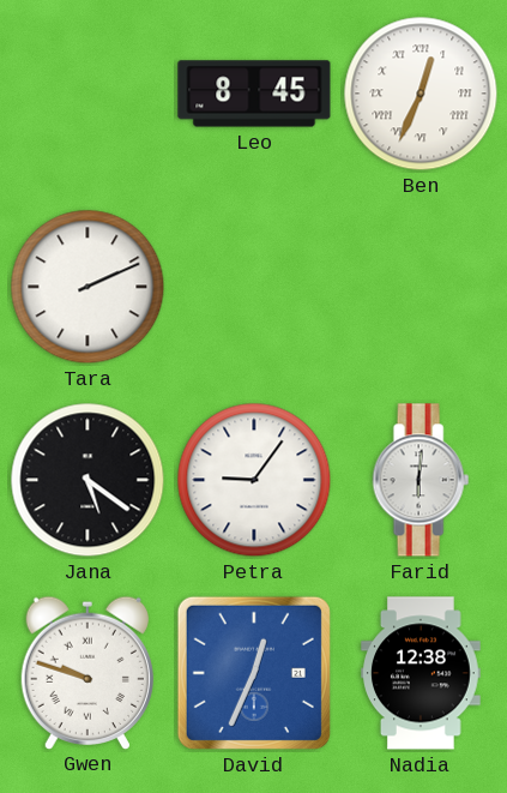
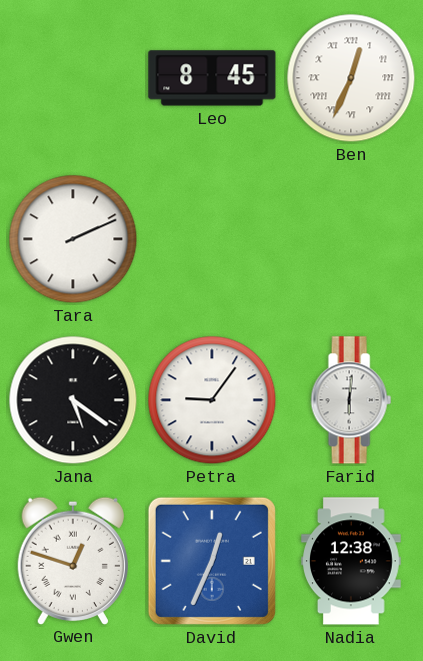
Gwen: 9:48 -> 12:48 (72, 560)
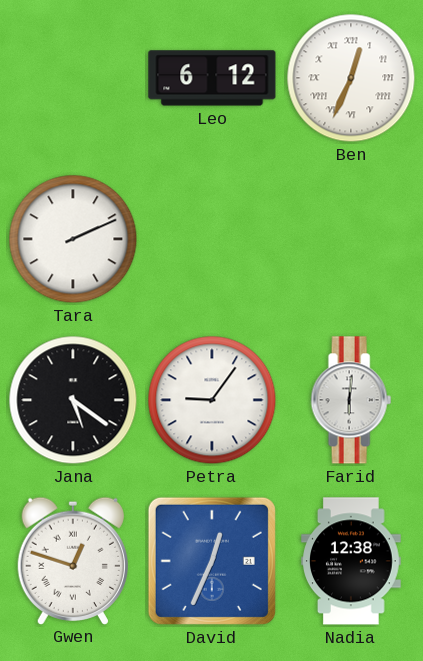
Leo: 8:45 -> 6:12 (212, 78)
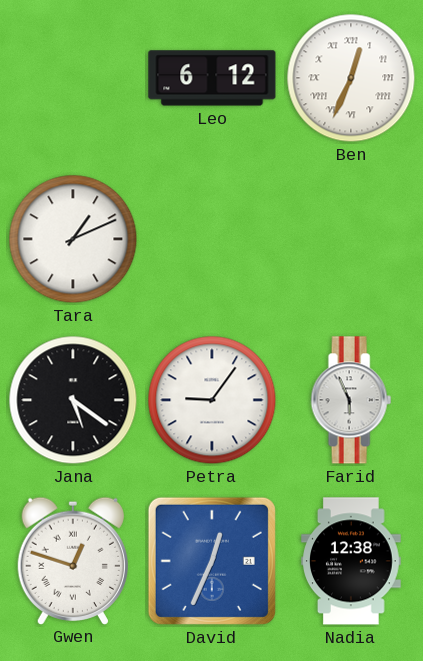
Tara: 2:11 -> 1:11 (73, 239)
Farid: 6:01 -> 5:56 (351, 400)
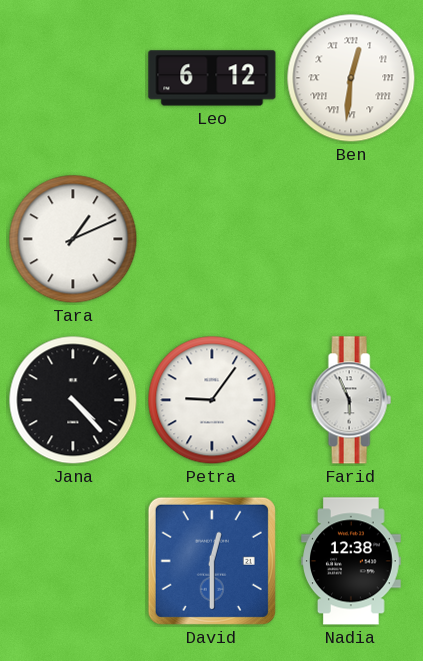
Ben: 12:34 -> 12:31 (351, 78)
Jana: 5:21 -> 4:23 (73, 400)
Gwen: 12:48 -> none (72, 560)
David: 12:34 -> 12:30 (212, 561)
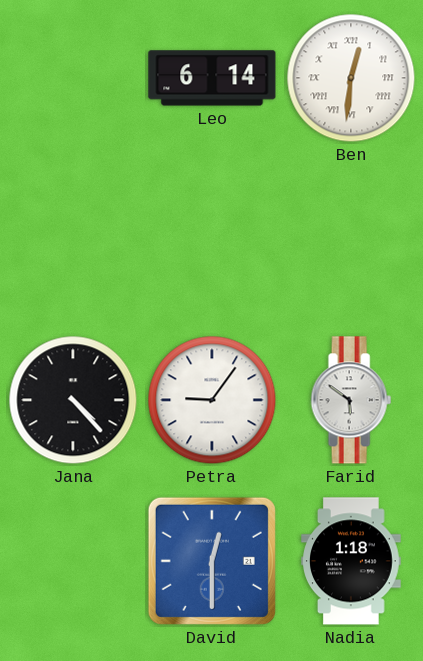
Leo: 6:12 -> 6:14 (212, 78)
Tara: 1:11 -> none (73, 239)
Farid: 5:56 -> 5:51 (351, 400)
Nadia: 12:38 -> 1:18 (351, 561)
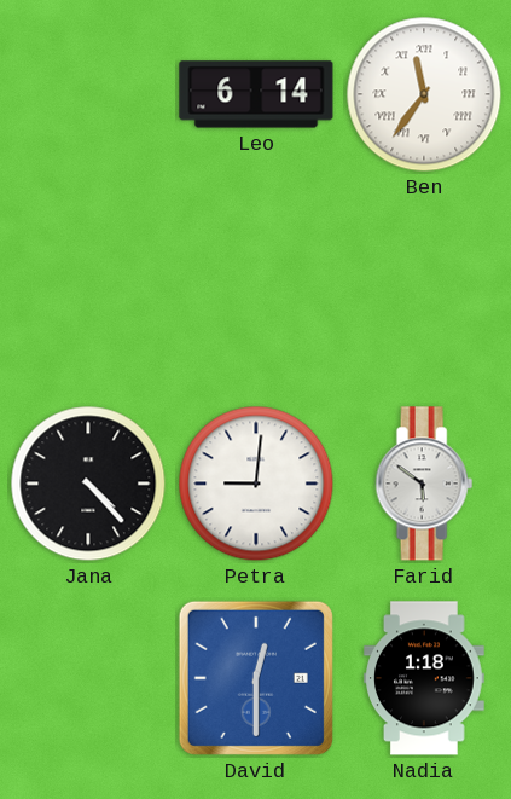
Ben: 12:31 -> 11:36 (424, 94)
Petra: 9:06 -> 9:01 (256, 484)
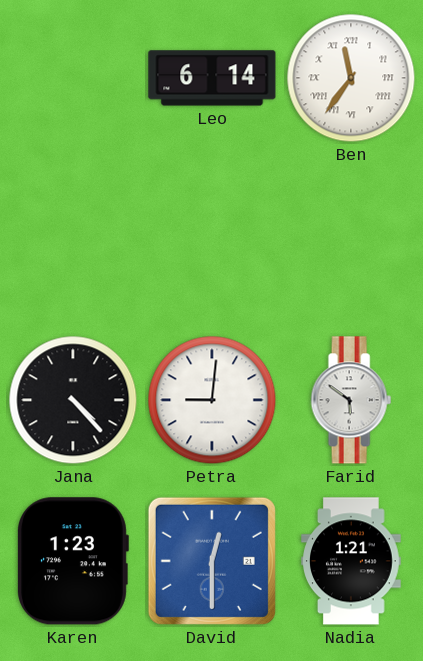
Karen: none -> 1:23 (73, 561)
Nadia: 1:18 -> 1:21 (351, 561)
